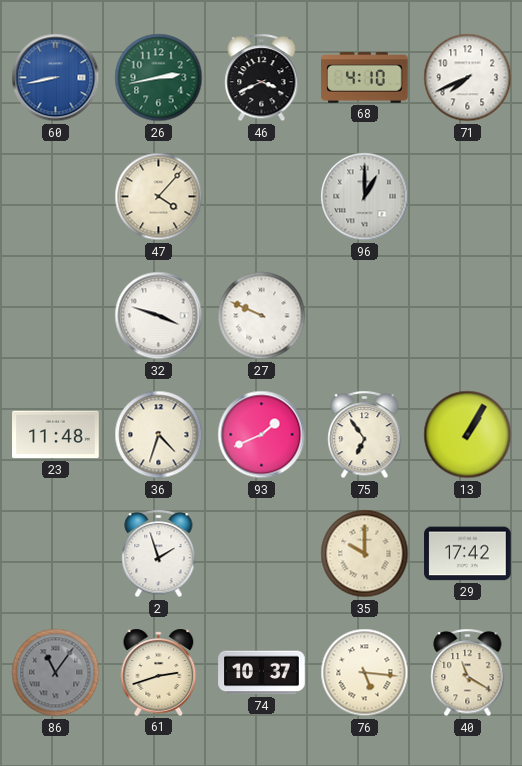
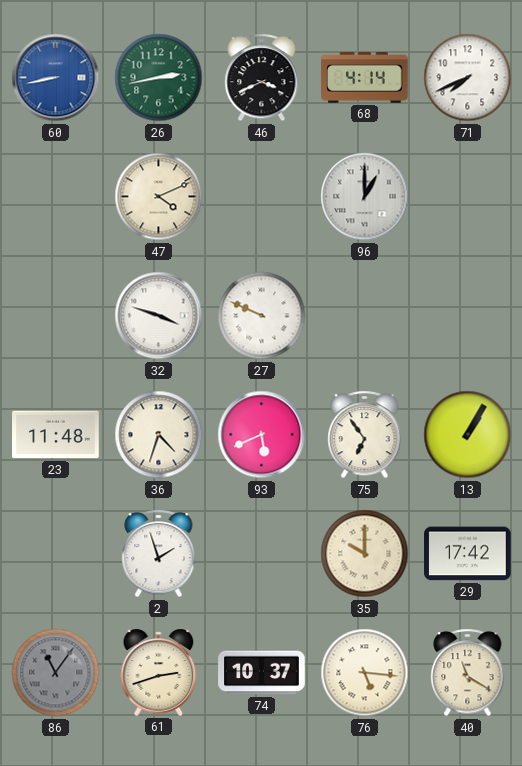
68: 4:10 -> 4:14 (365, 78)
47: 4:07 -> 4:11 (159, 197)
93: 1:41 -> 5:41 (262, 435)
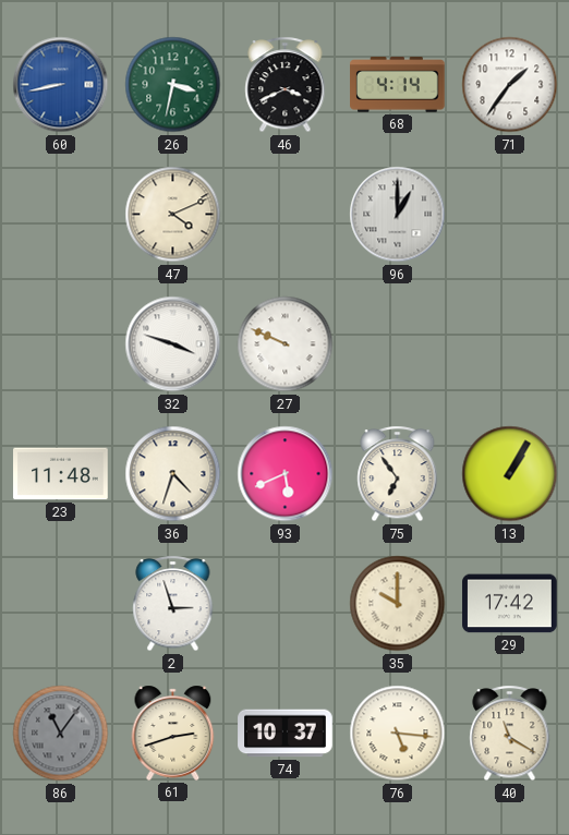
26: 2:43 -> 3:32 (173, 85)
71: 7:41 -> 1:36 (510, 85)
2: 1:57 -> 2:57 (173, 604)
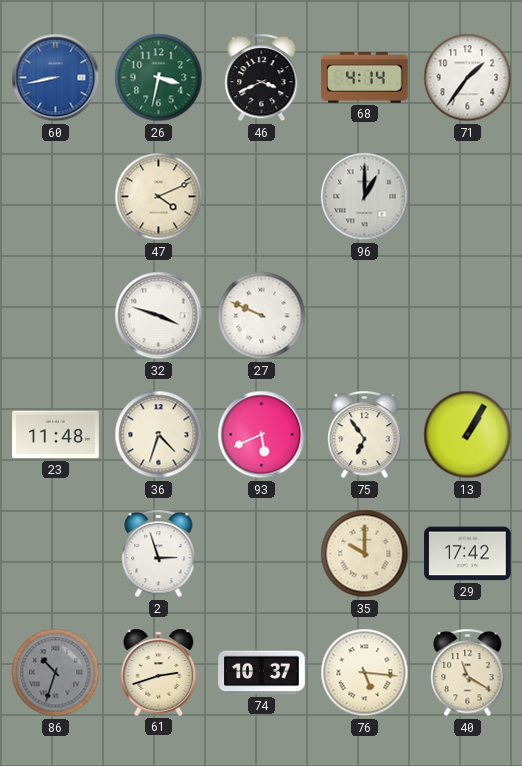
86: 11:06 -> 10:33 (56, 673)
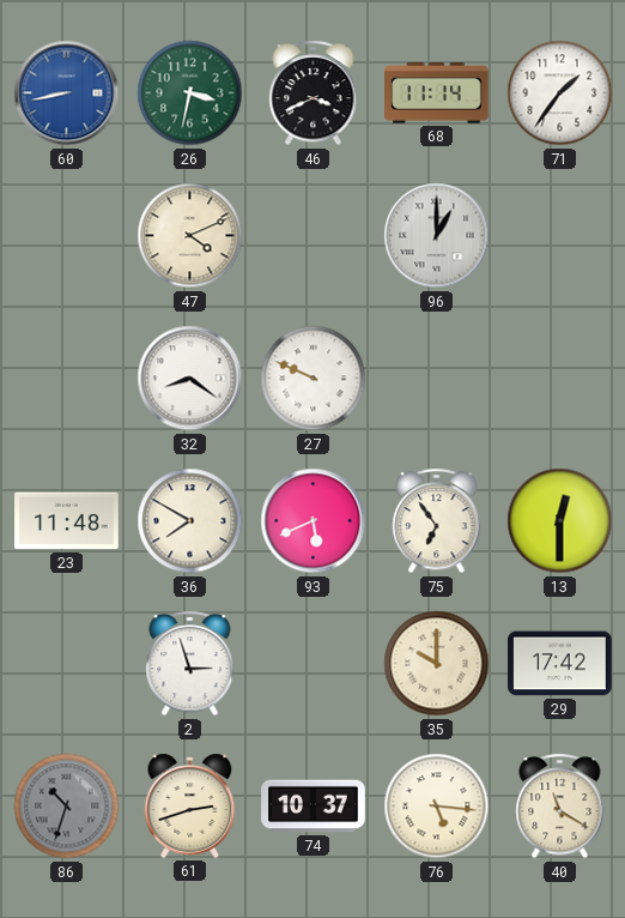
68: 4:14 -> 11:14 (437, 93)
32: 3:48 -> 8:21 (190, 379)
36: 4:33 -> 7:50 (190, 521)
13: 1:05 -> 12:30 (560, 521)
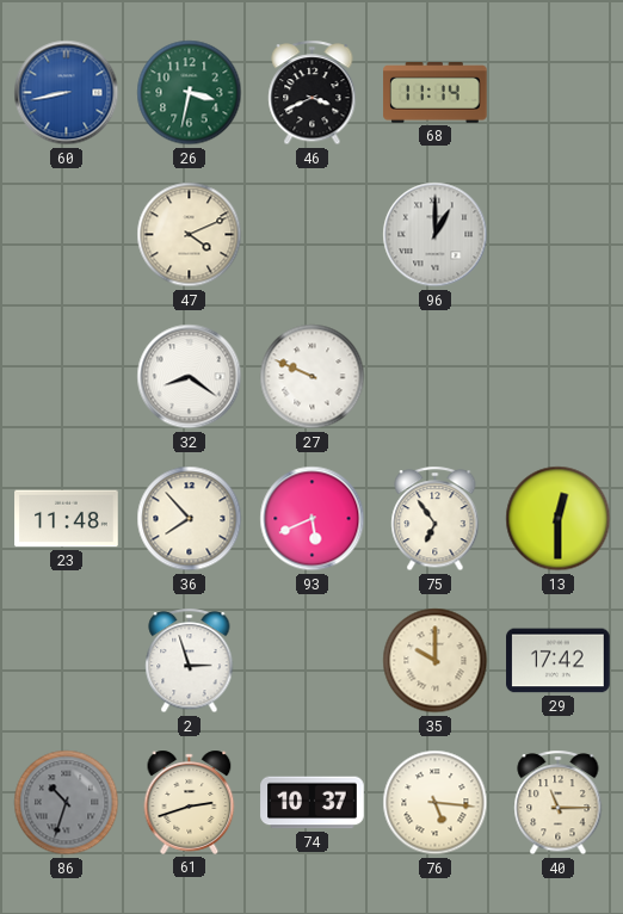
71: 1:36 -> none (560, 93)
36: 7:50 -> 7:53 (190, 519)
40: 11:20 -> 11:15 (559, 803)
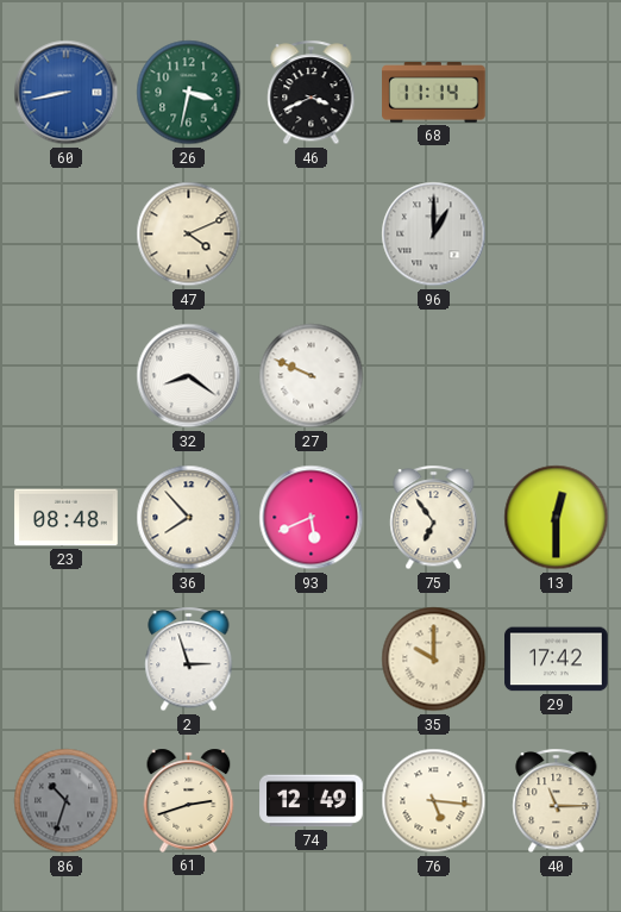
23: 11:48 -> 08:48 (67, 518)
74: 10:37 -> 12:49 (312, 801)
